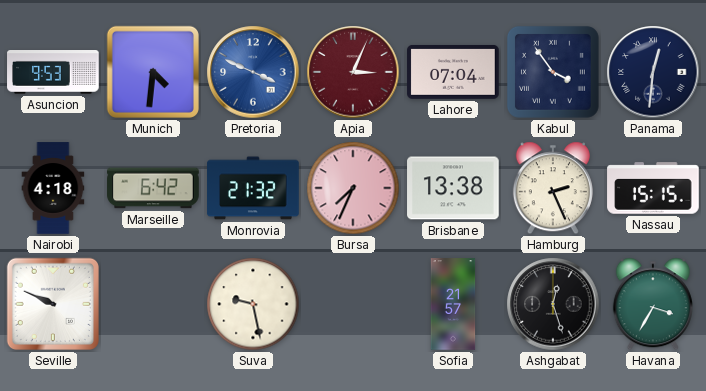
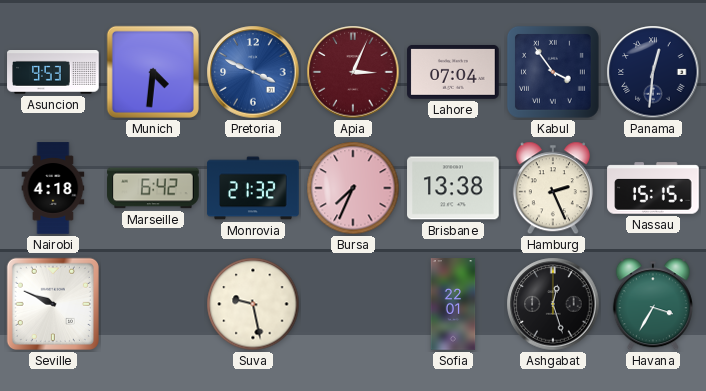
Sofia: 21:57 -> 22:01 (453, 304)
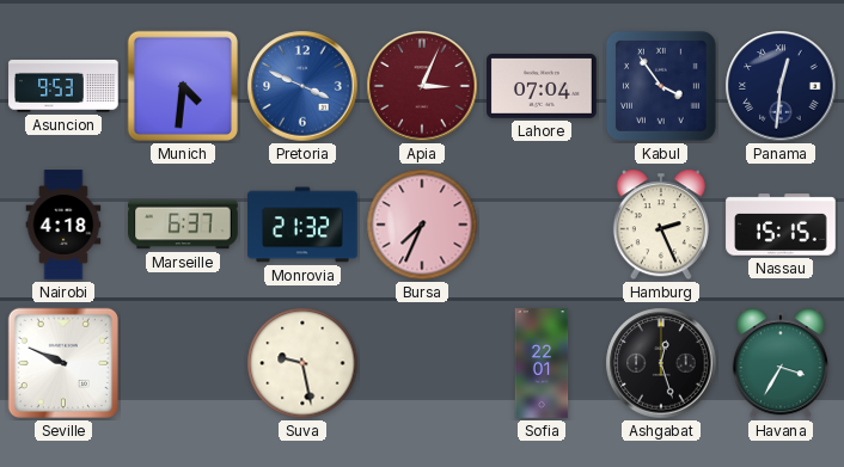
Marseille: 6:42 -> 6:37 (183, 225)
Brisbane: 13:38 -> none (453, 188)
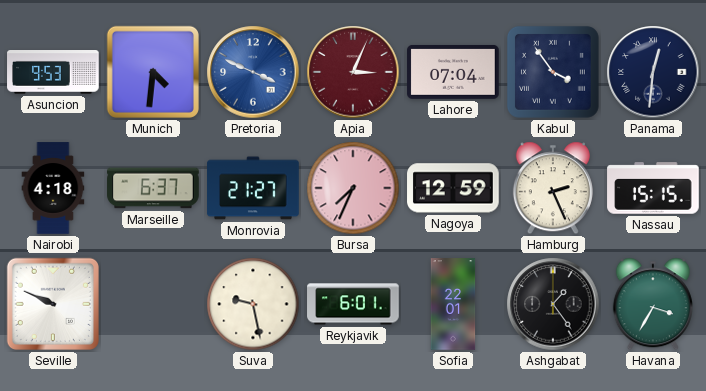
Monrovia: 21:32 -> 21:27 (253, 188)
Nagoya: none -> 12:59 (453, 188)
Reykjavik: none -> 6:01 (353, 304)
Ashgabat: 12:27 -> 1:24 (553, 304)
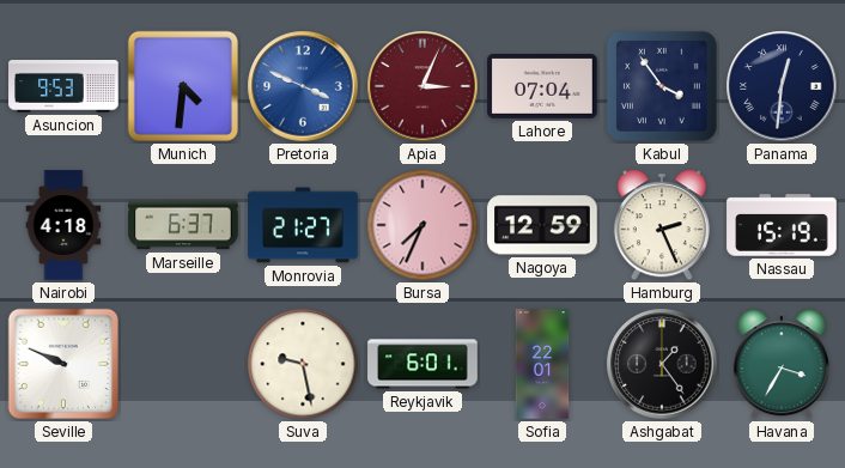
Nassau: 15:15 -> 15:19 (782, 225)
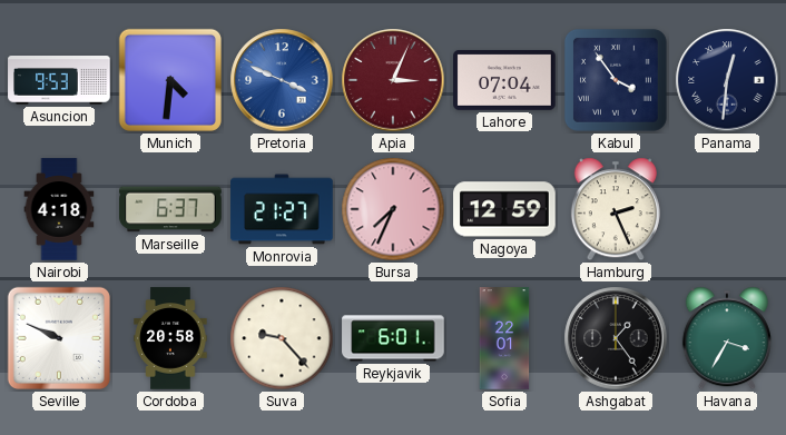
Nassau: 15:19 -> none (782, 225)
Cordoba: none -> 20:58 (170, 338)
Suva: 9:28 -> 9:23 (282, 338)
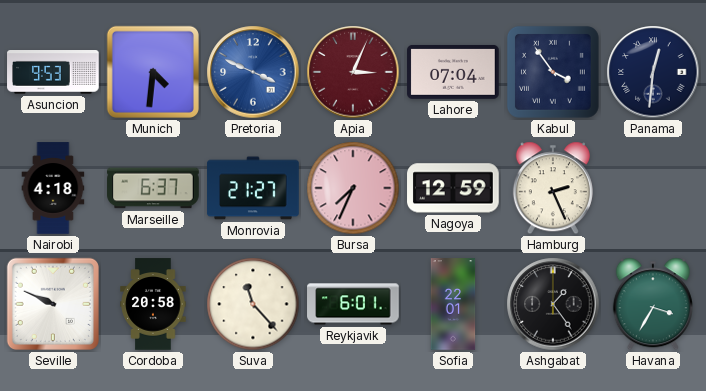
Suva: 9:23 -> 11:23 (253, 304)
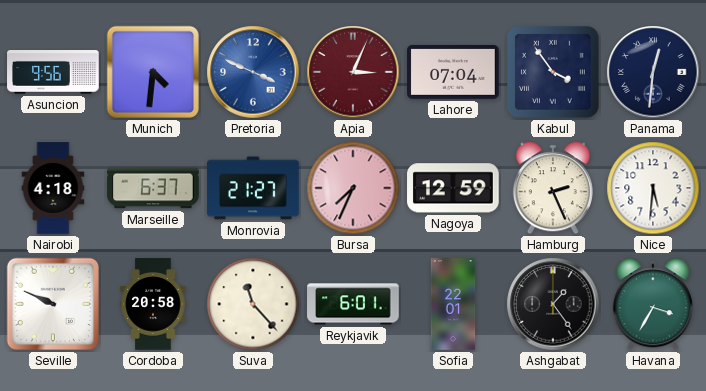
Asuncion: 9:53 -> 9:56 (53, 73)
Nice: none -> 5:31 (653, 188)
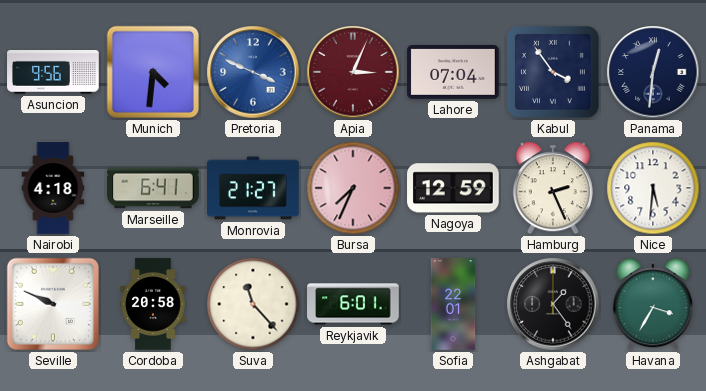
Marseille: 6:37 -> 6:41 (153, 188)
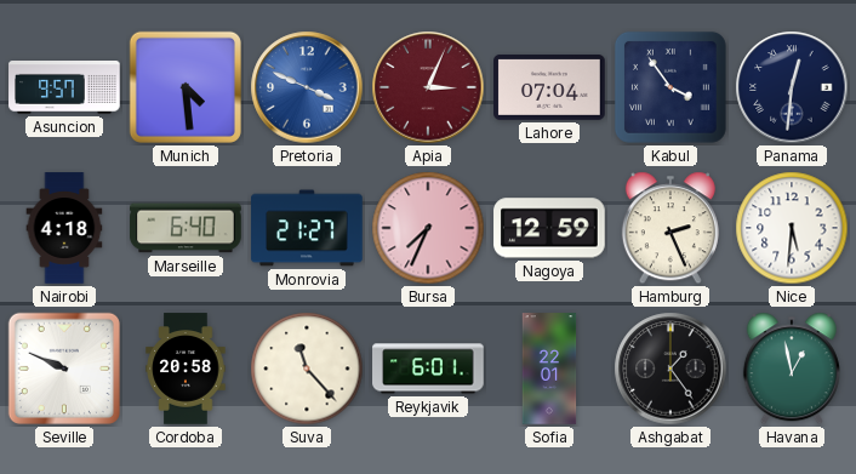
Asuncion: 9:56 -> 9:57 (64, 88)
Munich: 4:31 -> 4:29 (186, 87)
Marseille: 6:41 -> 6:40 (186, 228)
Havana: 3:35 -> 12:58 (792, 369)
